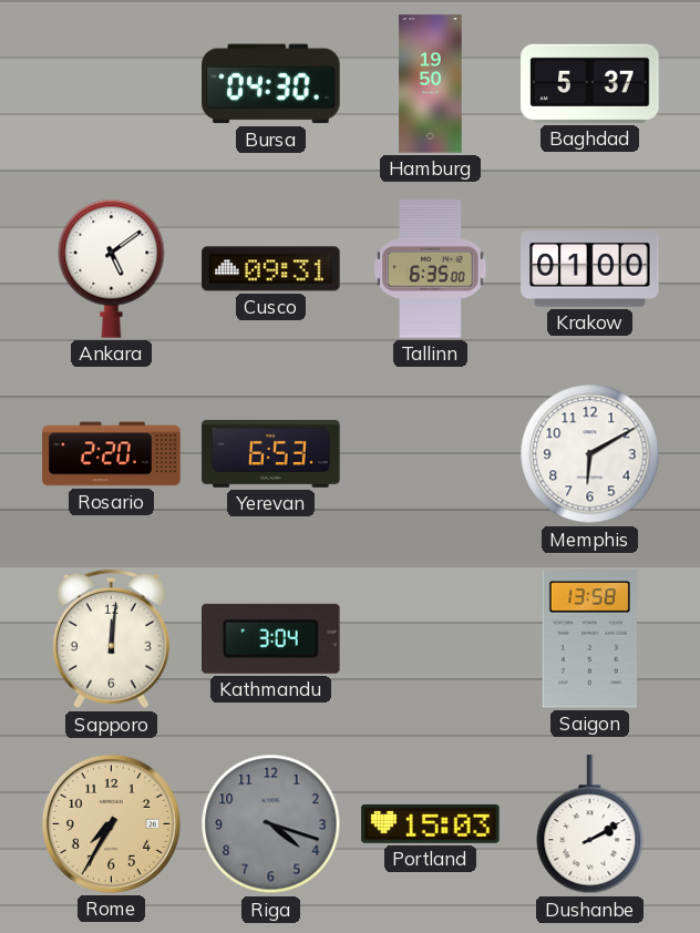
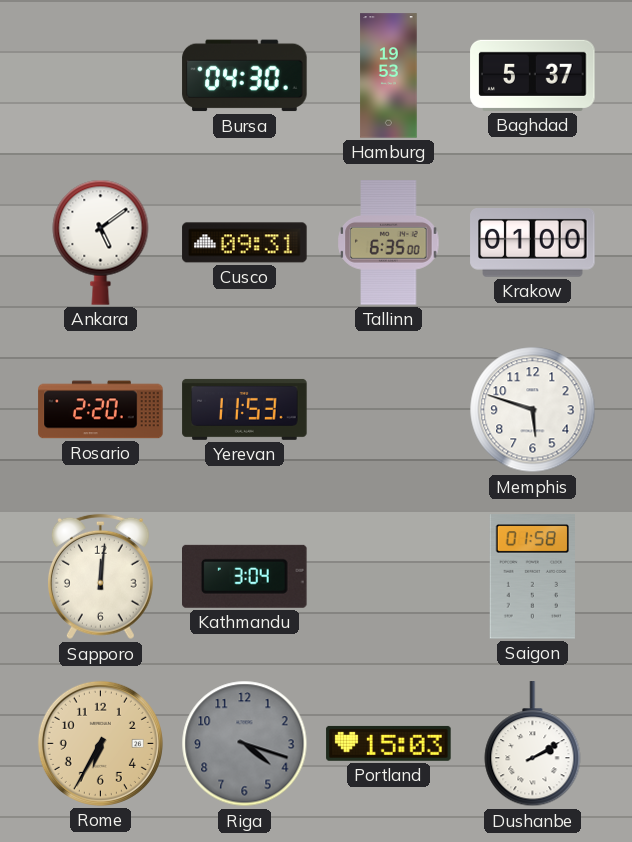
Hamburg: 19:50 -> 19:53 (389, 76)
Yerevan: 6:53 -> 11:53 (245, 409)
Memphis: 6:10 -> 5:48 (533, 410)
Saigon: 13:58 -> 01:58 (532, 577)
Rome: 7:35 -> 6:35 (100, 743)
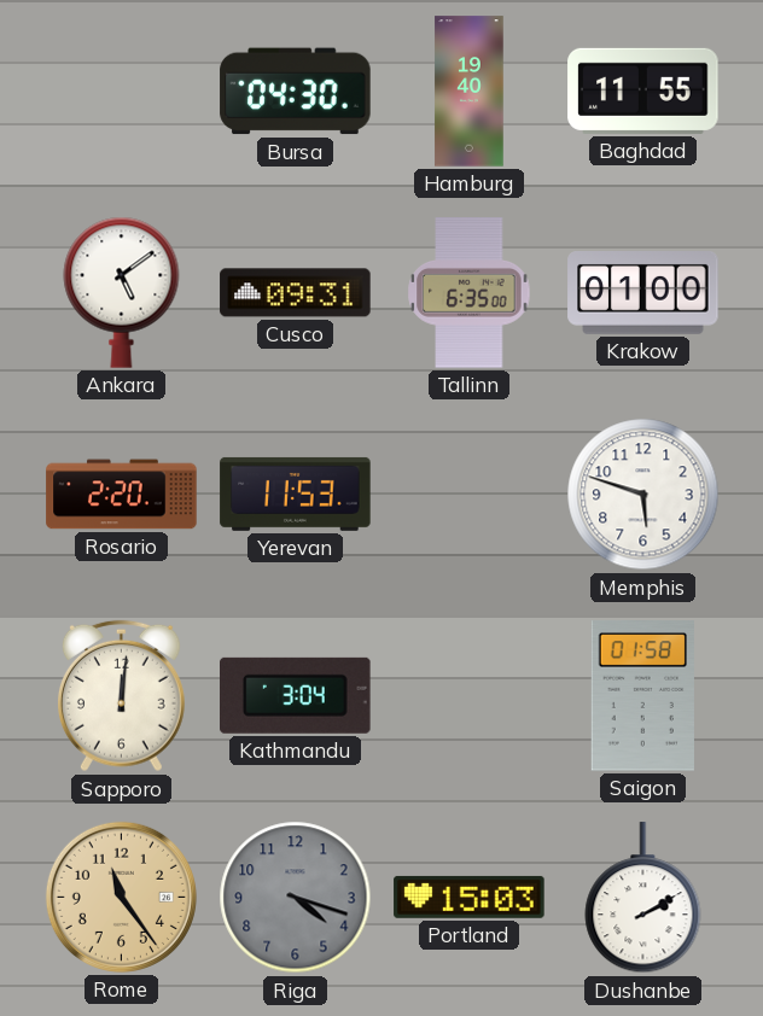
Hamburg: 19:53 -> 19:40 (470, 92)
Baghdad: 5:37 -> 11:55 (643, 90)
Rome: 6:35 -> 11:24 (121, 897)
